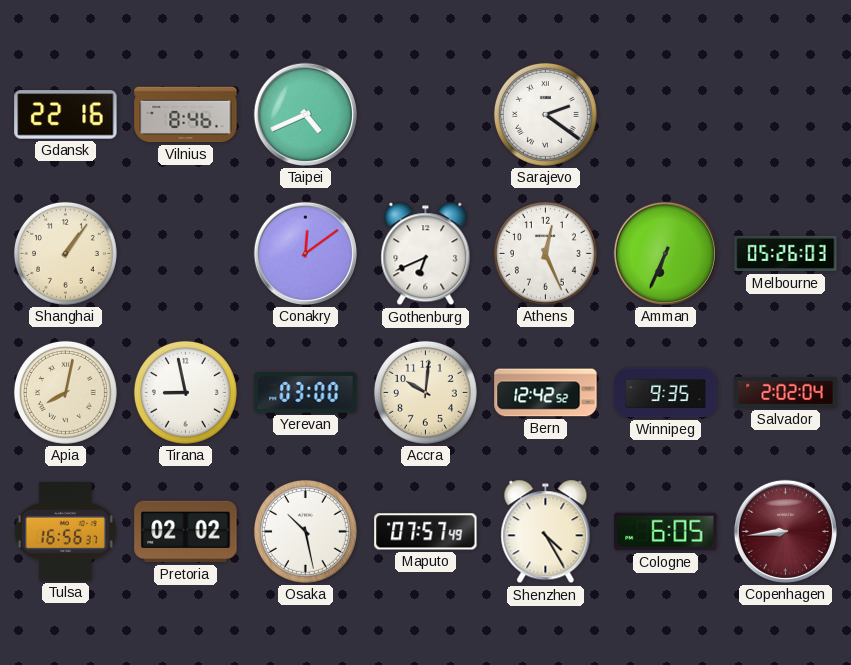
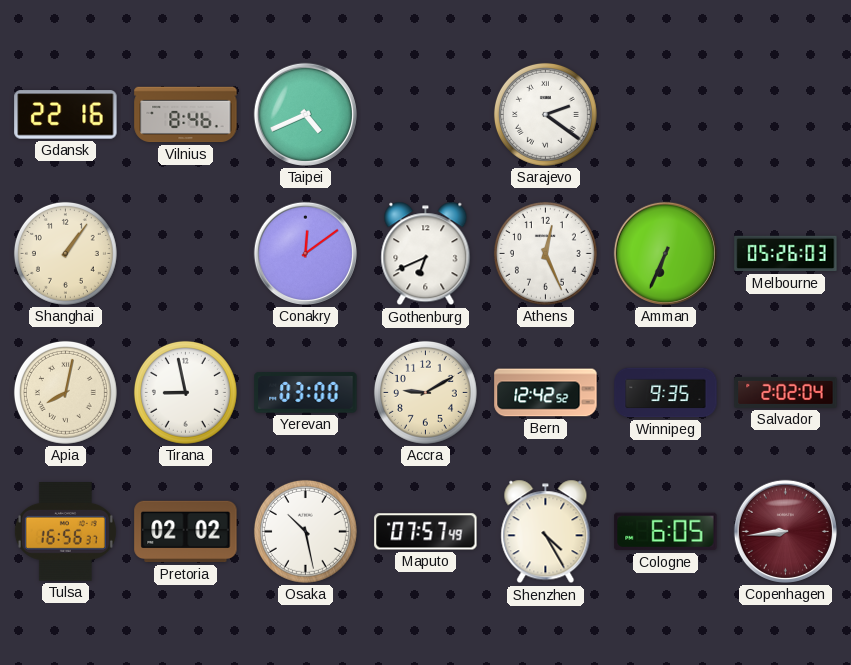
Accra: 10:01 -> 9:10 (425, 392)
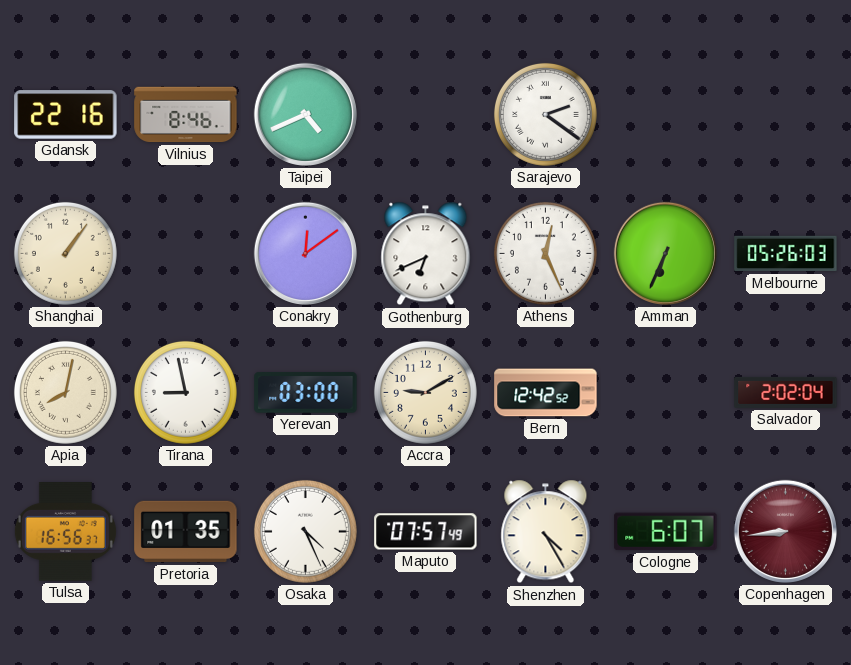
Winnipeg: 9:35 -> none (666, 393)
Pretoria: 02:02 -> 01:35 (186, 532)
Osaka: 10:28 -> 4:26 (305, 531)
Cologne: 6:05 -> 6:07 (666, 532)
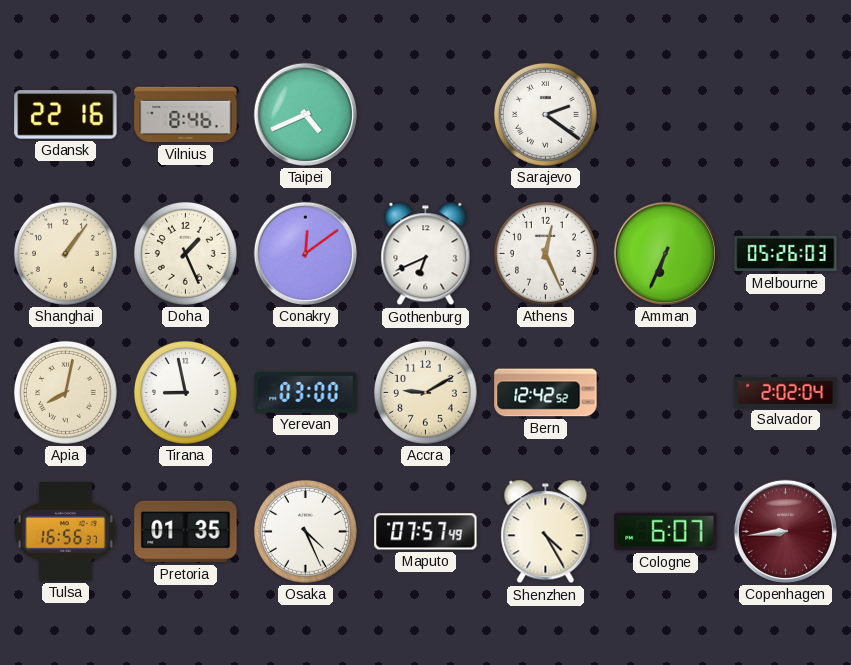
Doha: none -> 1:26 (185, 253)
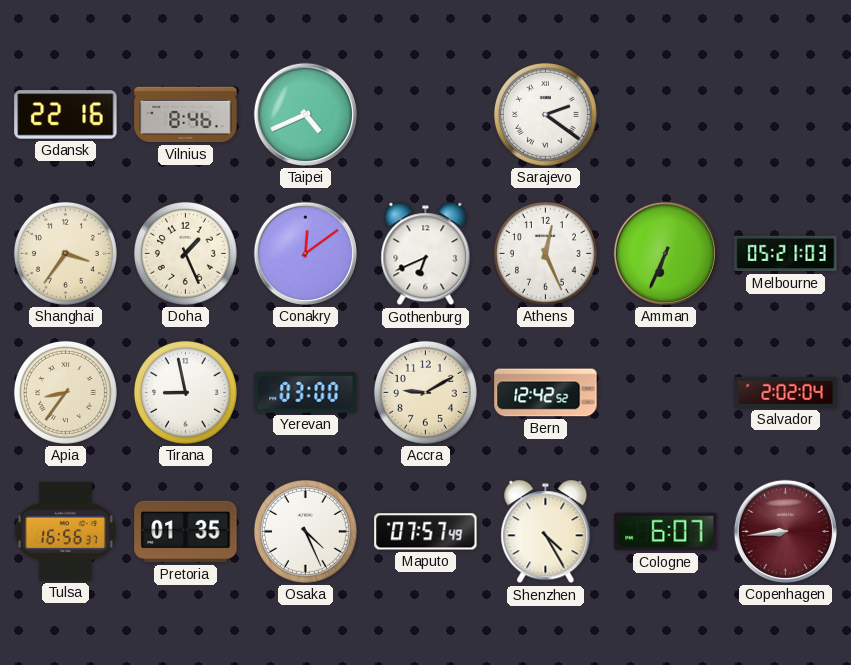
Shanghai: 1:06 -> 3:36 (65, 253)
Melbourne: 05:26 -> 05:21 (786, 254)
Apia: 8:02 -> 8:36 (65, 392)
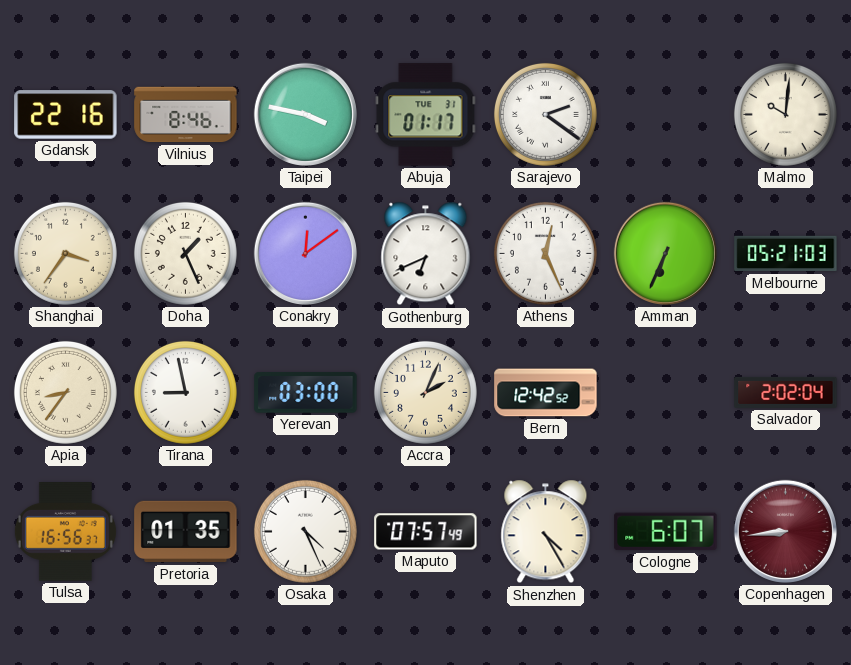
Taipei: 4:41 -> 3:47 (305, 114)
Abuja: none -> 01:17 (426, 115)
Malmo: none -> 10:01 (785, 114)
Accra: 9:10 -> 2:04 (425, 392)
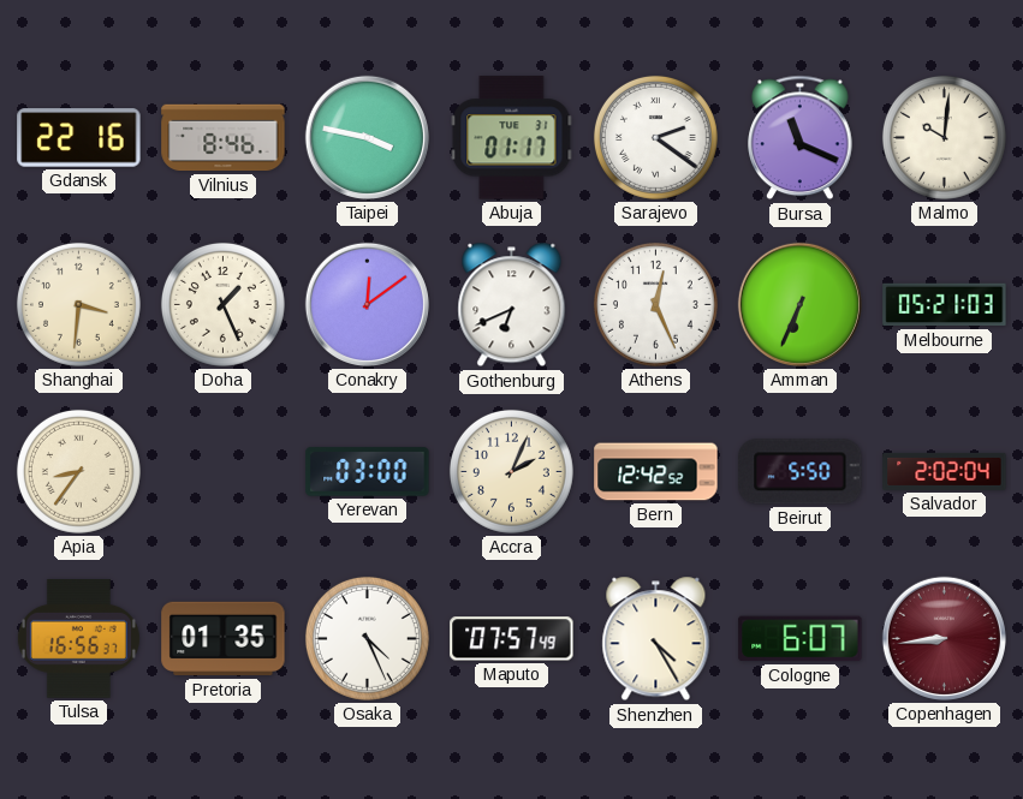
Bursa: none -> 11:19 (801, 138)
Shanghai: 3:36 -> 3:31 (78, 304)
Tirana: 8:58 -> none (185, 392)
Beirut: none -> 5:50 (801, 472)
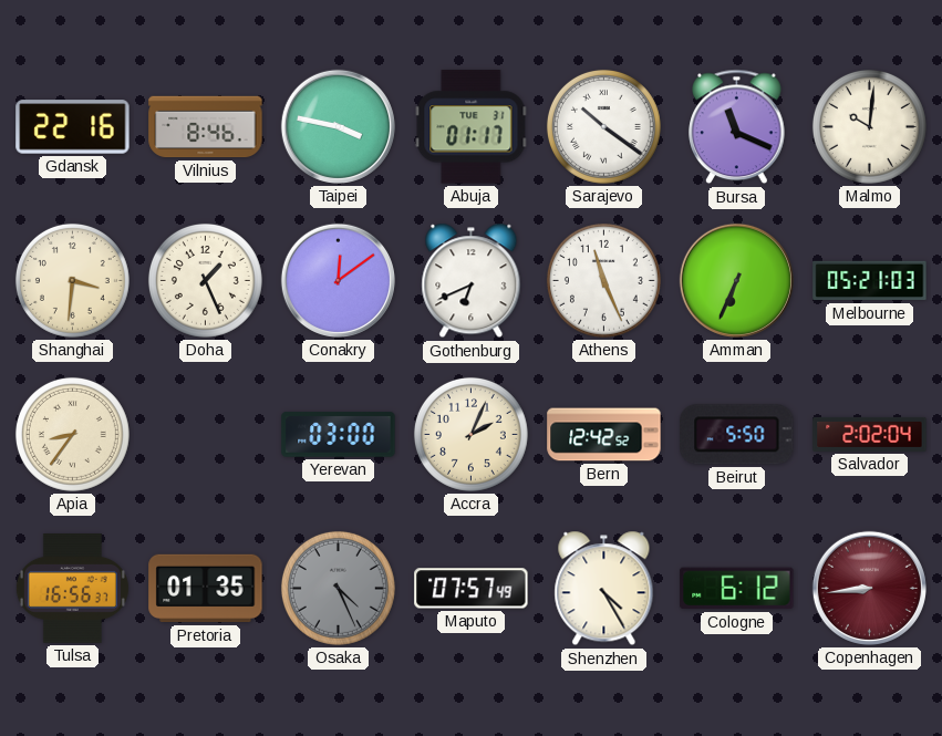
Sarajevo: 2:21 -> 10:21 (603, 126)
Athens: 12:26 -> 11:26 (603, 280)
Osaka dial: white -> grey (338, 588)
Cologne: 6:07 -> 6:12 (737, 589)
